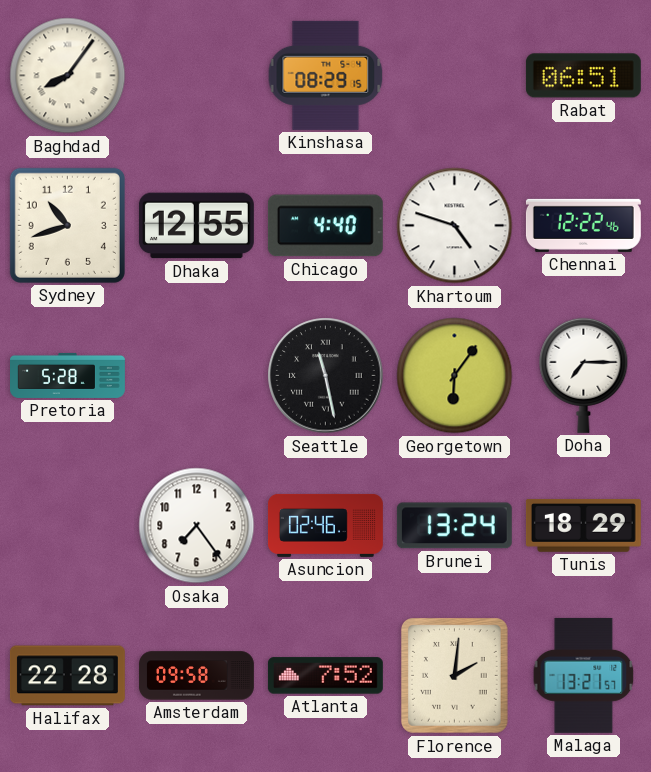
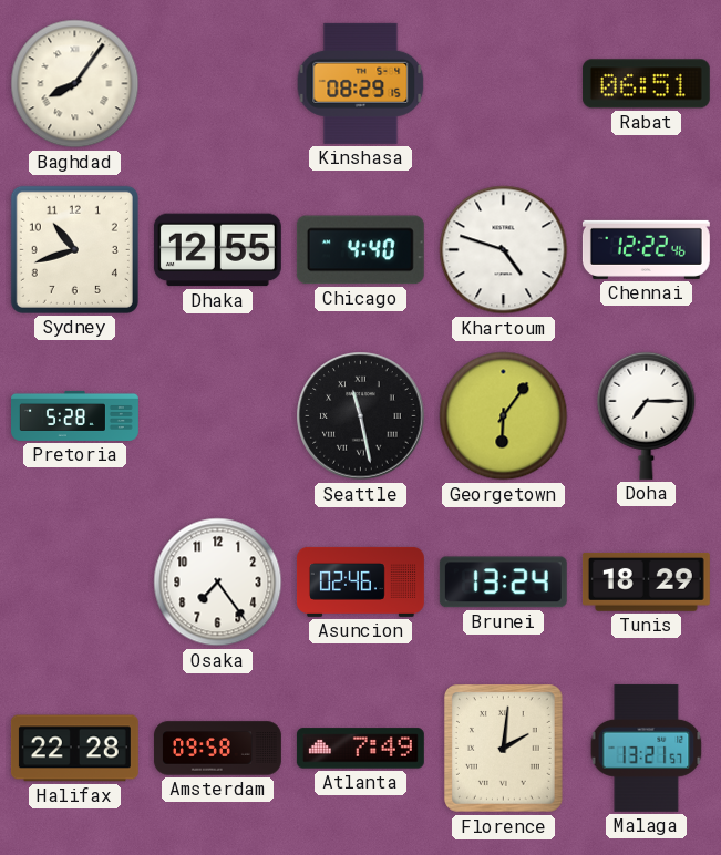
Atlanta: 7:52 -> 7:49 (360, 749)
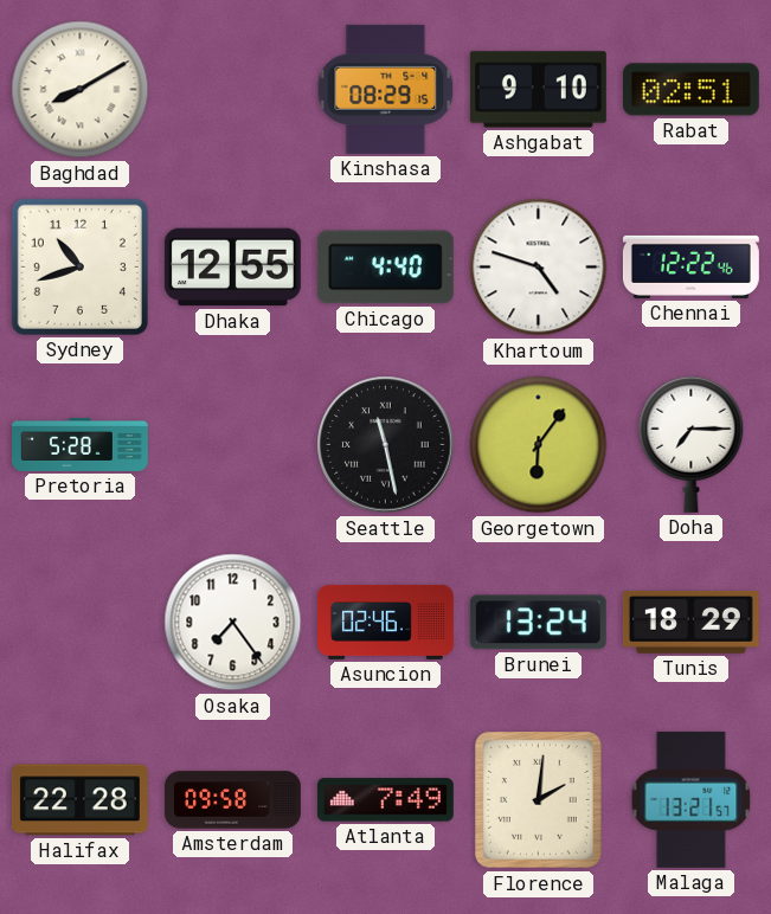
Baghdad: 8:06 -> 8:10 (81, 90)
Ashgabat: none -> 9:10 (538, 90)
Rabat: 06:51 -> 02:51 (690, 90)
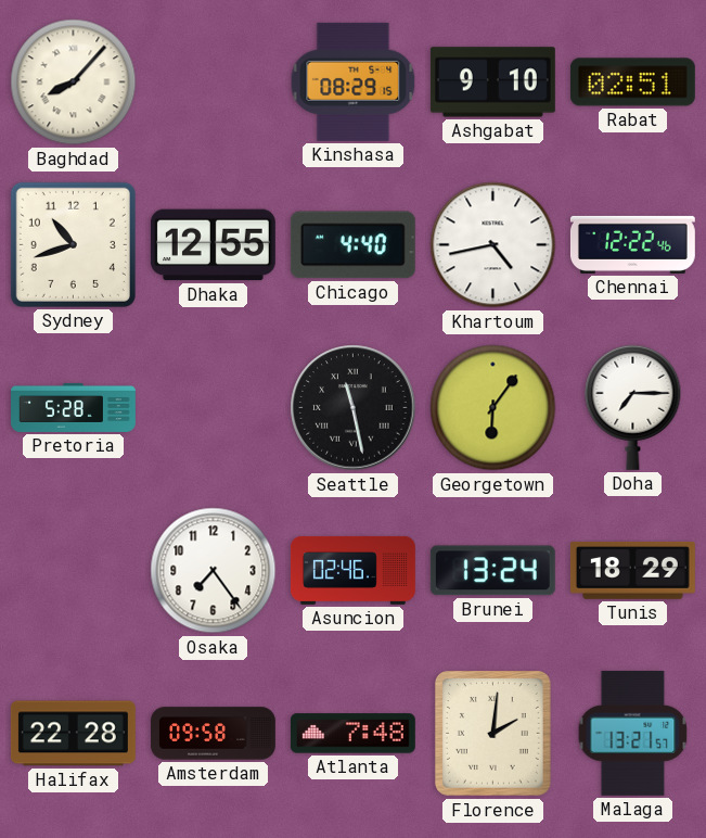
Baghdad: 8:10 -> 8:07 (74, 82)
Khartoum: 4:48 -> 4:43 (493, 245)
Atlanta: 7:49 -> 7:48 (352, 734)
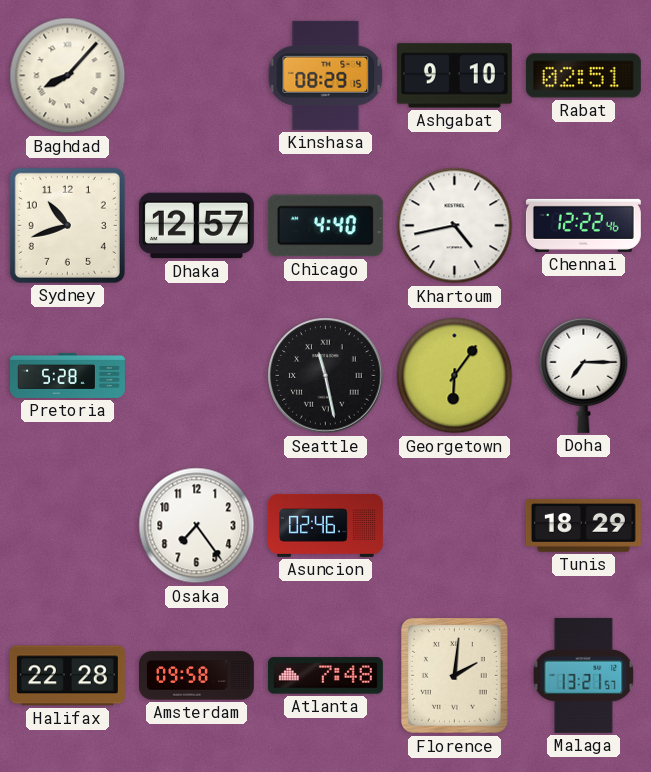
Dhaka: 12:55 -> 12:57 (196, 226)
Brunei: 13:24 -> none (492, 571)
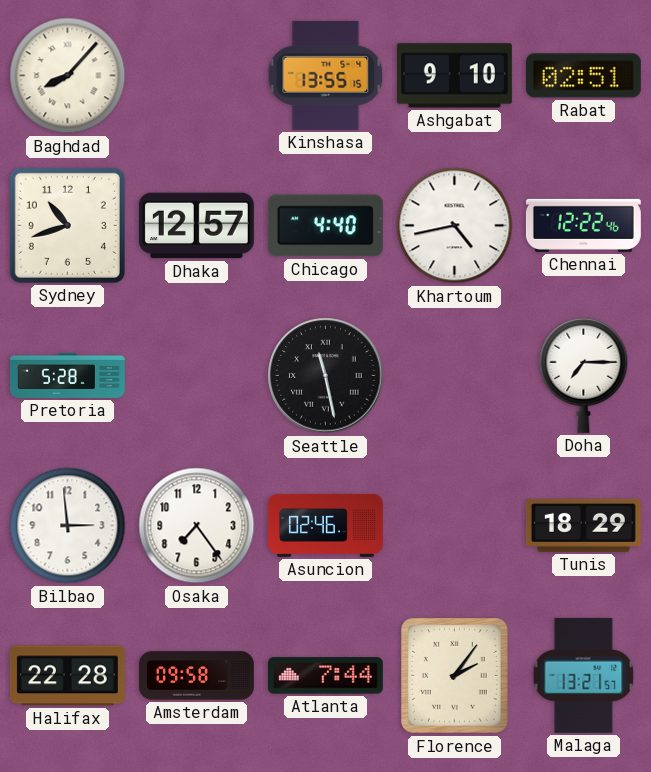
Kinshasa: 08:29 -> 13:55 (326, 75)
Georgetown: 6:06 -> none (455, 376)
Bilbao: none -> 2:59 (68, 526)
Atlanta: 7:48 -> 7:44 (325, 676)
Florence: 2:01 -> 2:06 (454, 676)
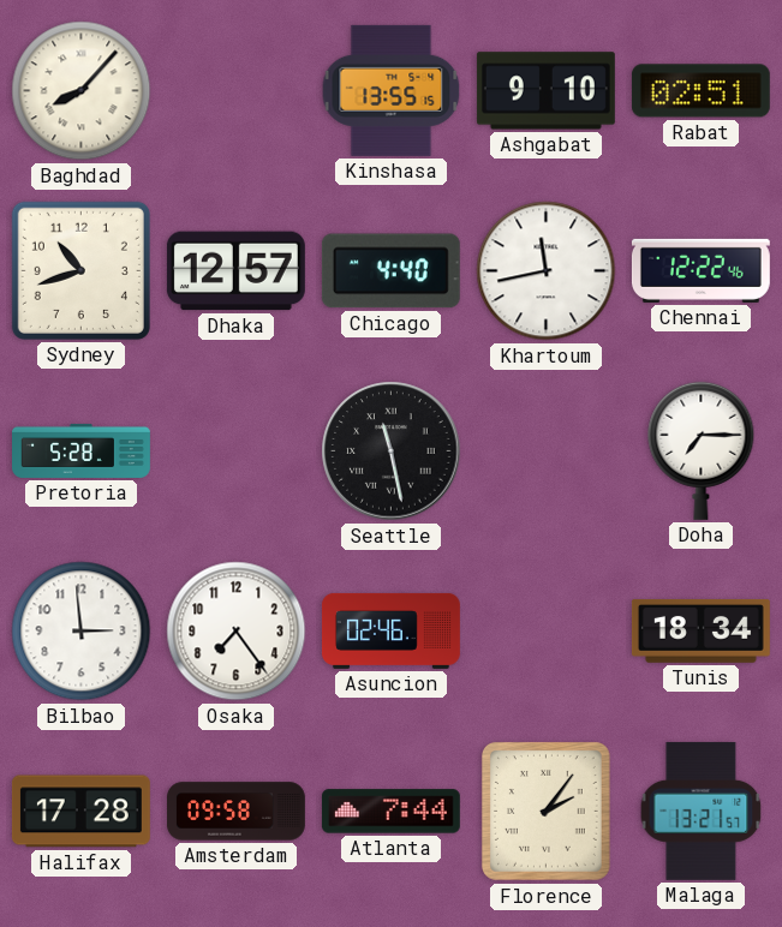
Khartoum: 4:43 -> 11:43 (547, 271)
Tunis: 18:29 -> 18:34 (700, 632)
Halifax: 22:28 -> 17:28 (80, 812)
